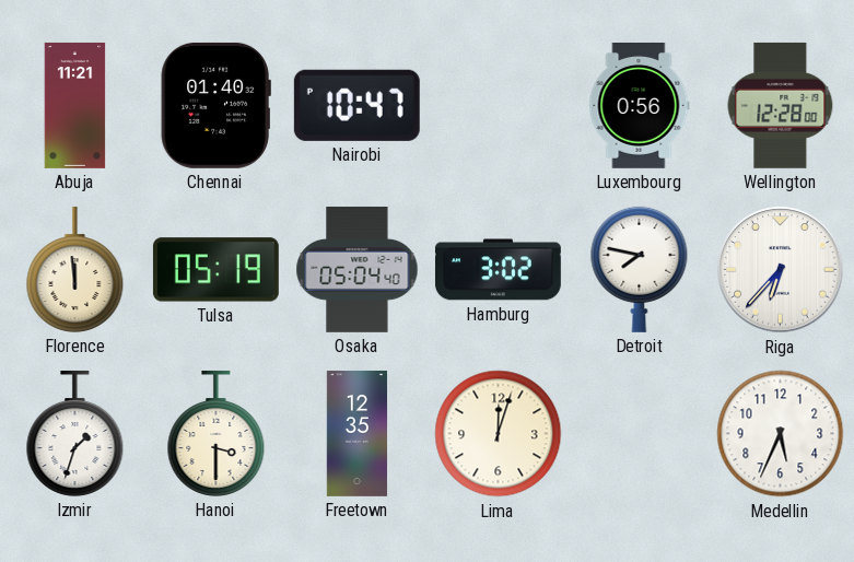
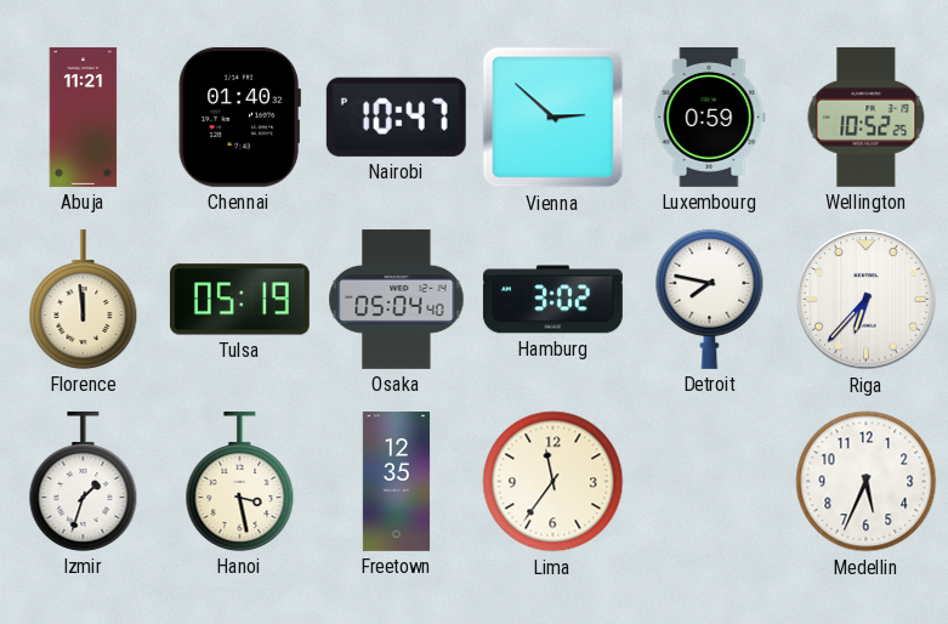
Vienna: none -> 2:52 (554, 118)
Luxembourg: 0:56 -> 0:59 (709, 117)
Wellington: 12:28 -> 10:52 (867, 117)
Hanoi: 3:30 -> 3:28 (240, 481)
Lima: 12:03 -> 11:36 (554, 482)
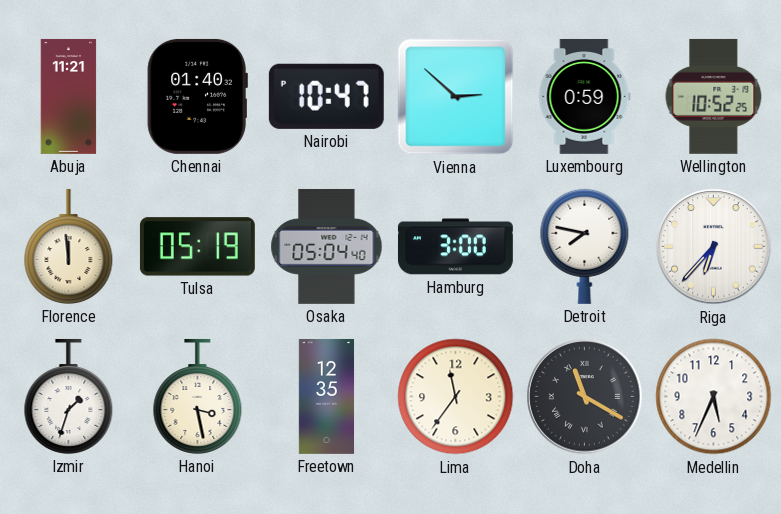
Hamburg: 3:02 -> 3:00 (455, 247)
Doha: none -> 11:20 (585, 397)
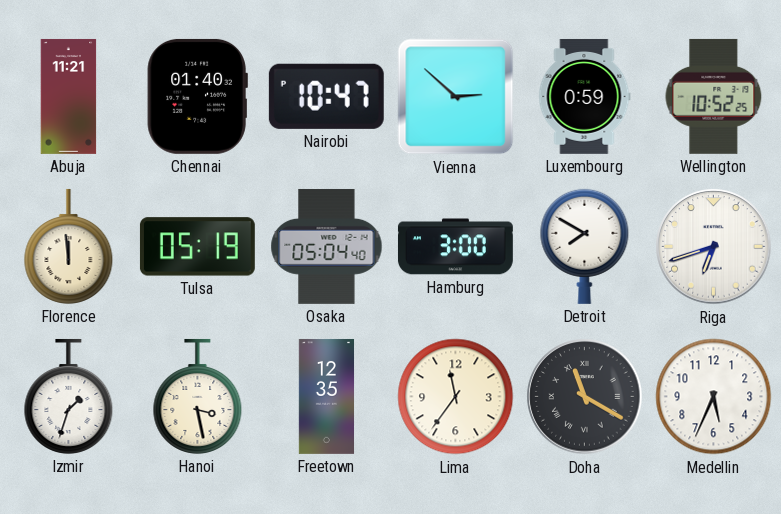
Detroit: 7:47 -> 7:50 (585, 246)
Riga: 6:37 -> 6:42 (714, 247)
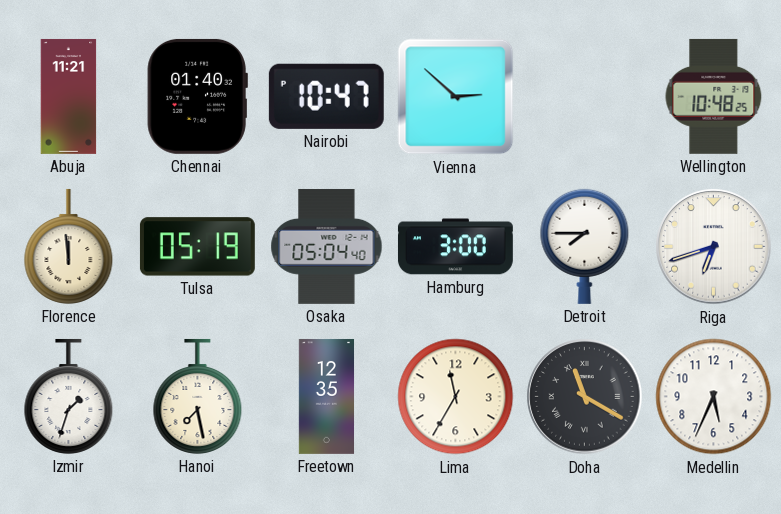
Luxembourg: 0:59 -> none (584, 96)
Wellington: 10:52 -> 10:48 (714, 96)
Detroit: 7:50 -> 7:45 (585, 246)
Hanoi: 3:28 -> 7:28 (198, 396)
Lima: 11:36 -> 11:35 (456, 397)
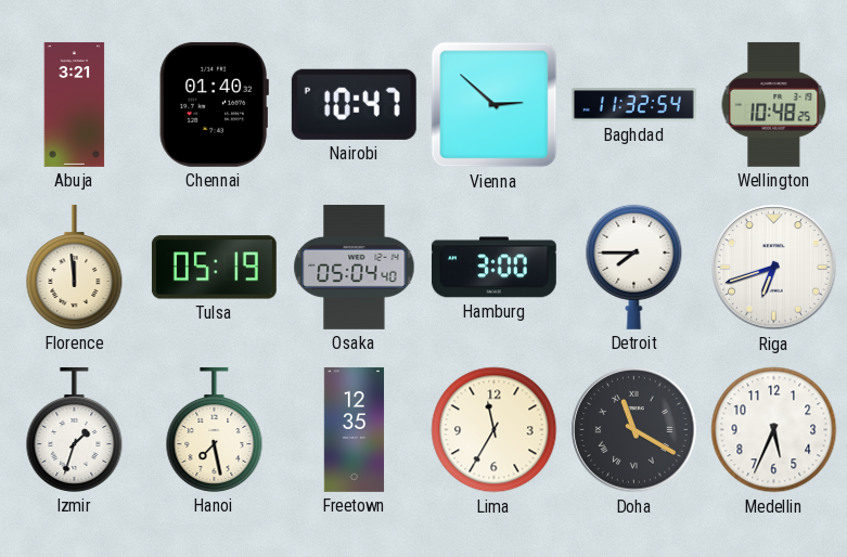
Abuja: 11:21 -> 3:21 (75, 104)
Baghdad: none -> 11:32 (633, 105)
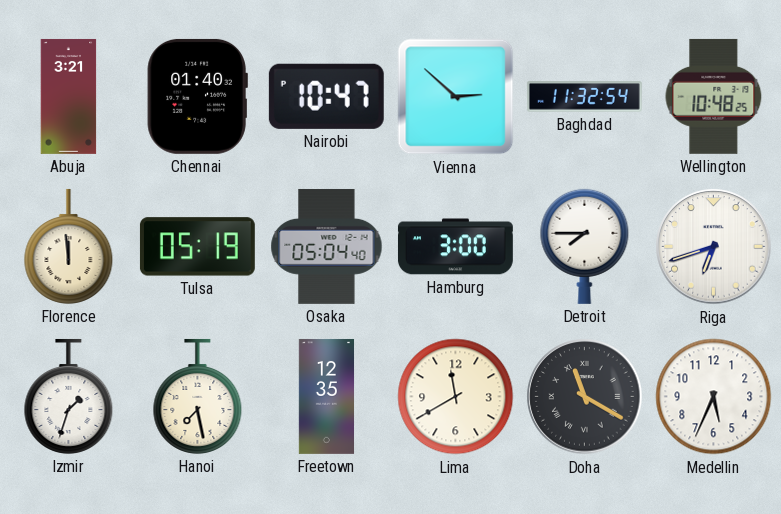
Lima: 11:35 -> 11:40 (456, 397)
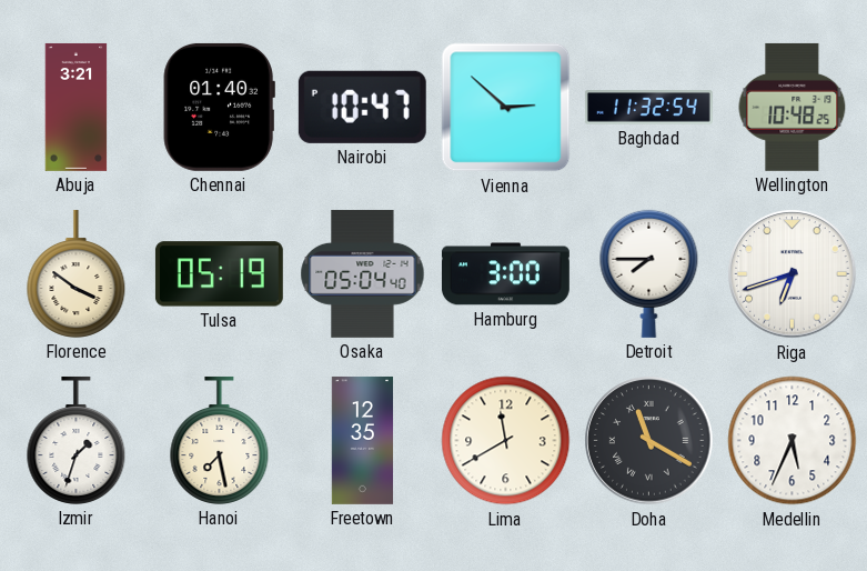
Florence: 11:59 -> 3:51 (77, 273)
